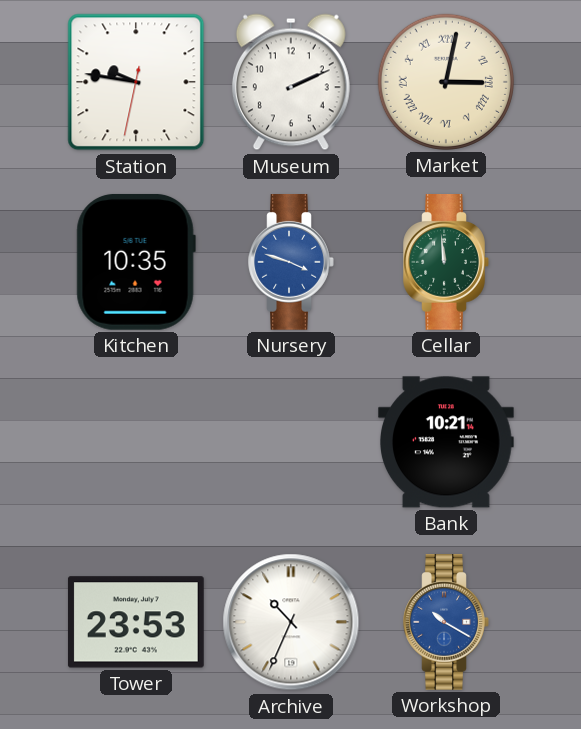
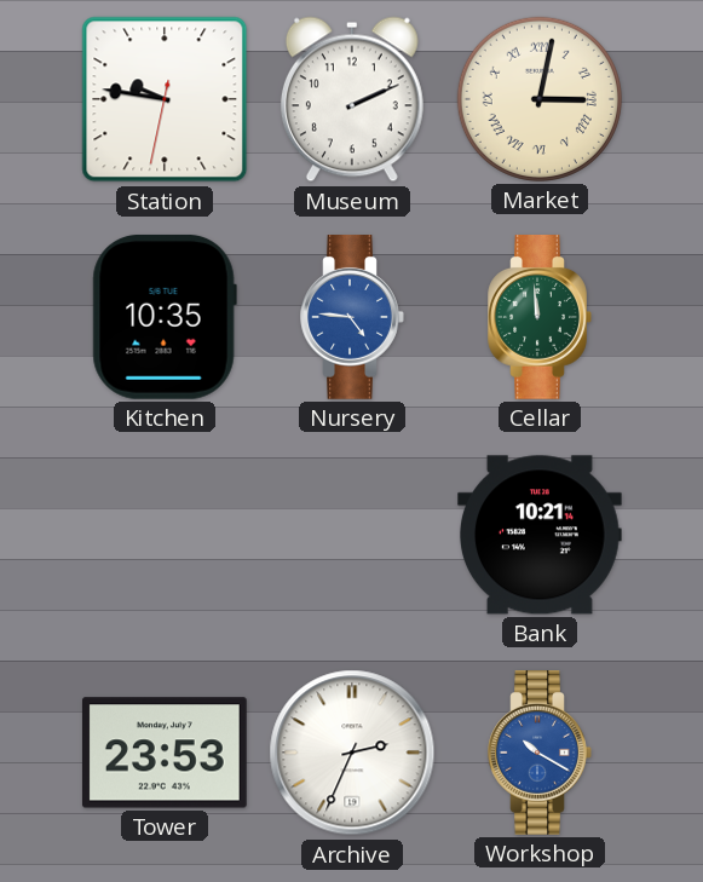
Nursery: 3:48 -> 4:46 (352, 318)
Archive: 10:34 -> 2:34 (352, 753)
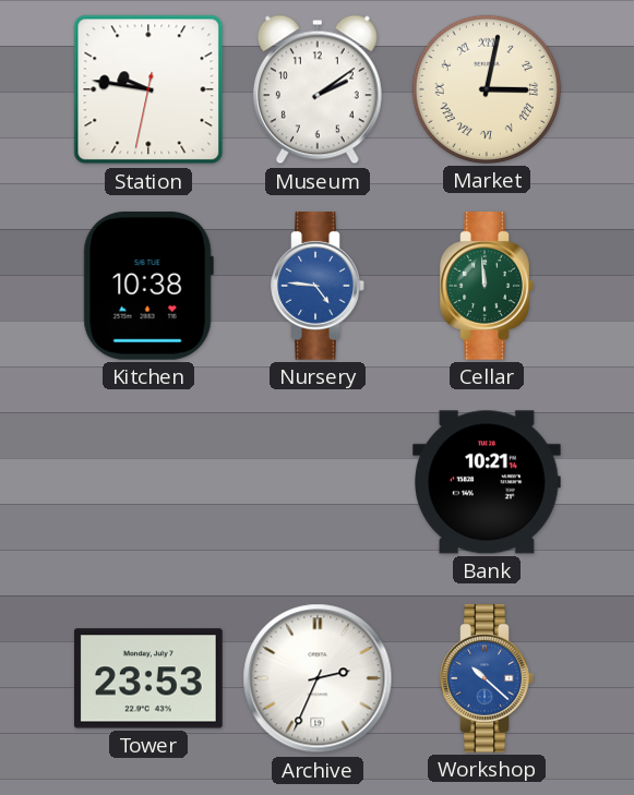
Museum: 2:11 -> 2:09 (318, 89)
Kitchen: 10:35 -> 10:38 (148, 286)
Workshop: 10:20 -> 10:22 (487, 679)
